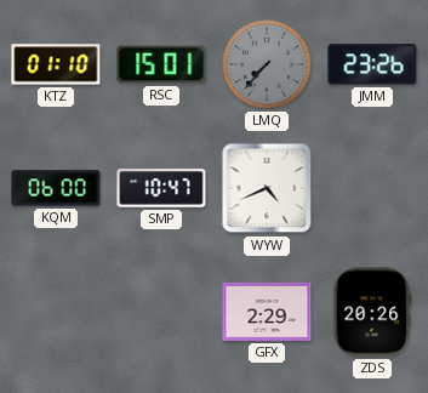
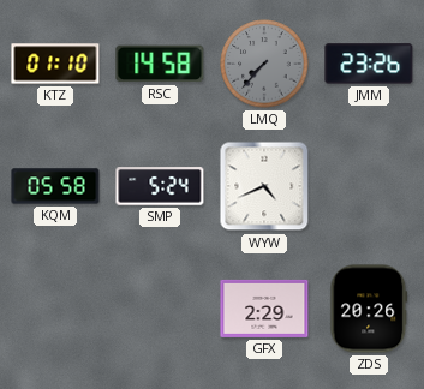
RSC: 15:01 -> 14:58 (160, 64)
KQM: 06:00 -> 05:58 (55, 186)
SMP: 10:47 -> 5:24 (160, 186)
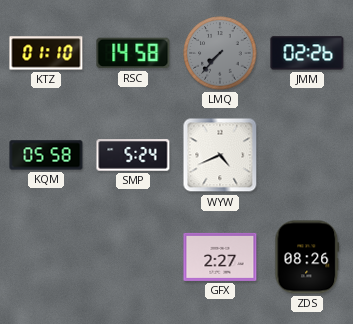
JMM: 23:26 -> 02:26 (307, 53)
GFX: 2:29 -> 2:27 (220, 257)
ZDS: 20:26 -> 08:26 (307, 257)
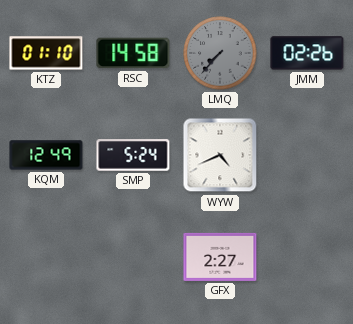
KQM: 05:58 -> 12:49 (46, 155)
ZDS: 08:26 -> none (307, 257)
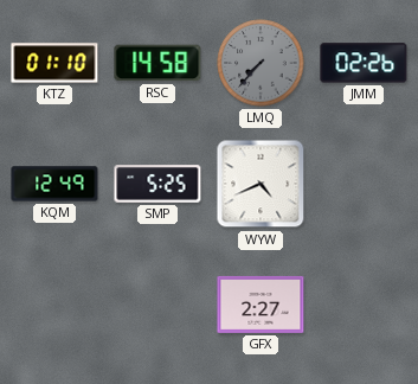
SMP: 5:24 -> 5:25 (157, 184)
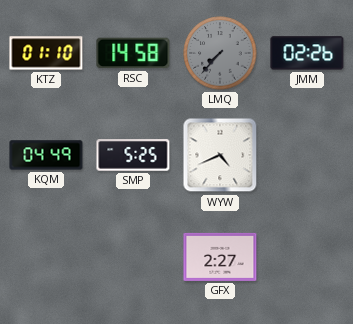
KQM: 12:49 -> 04:49 (46, 155)
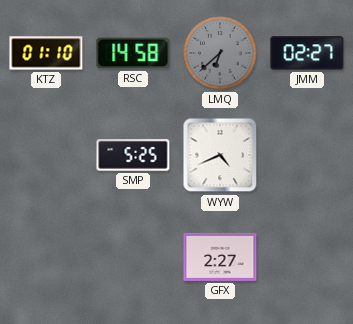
LMQ: 7:37 -> 6:38 (220, 53)
JMM: 02:26 -> 02:27 (307, 53)
KQM: 04:49 -> none (46, 155)
